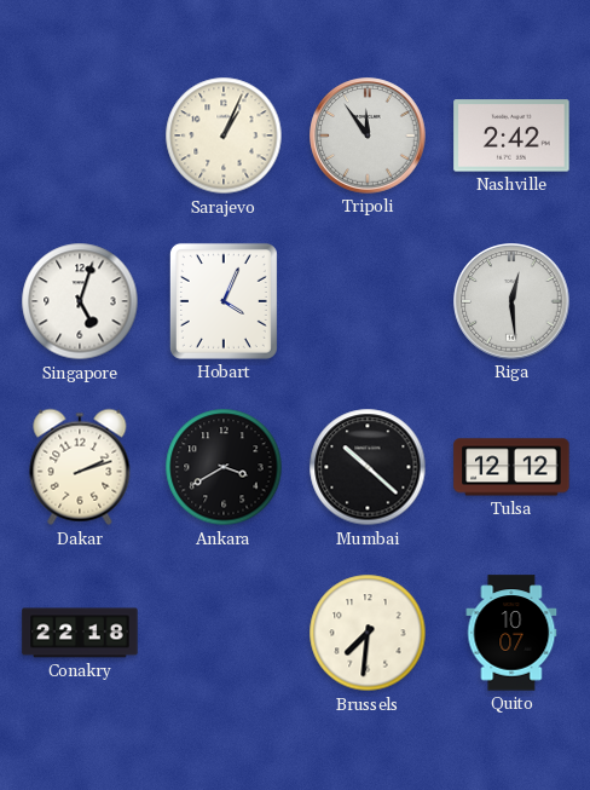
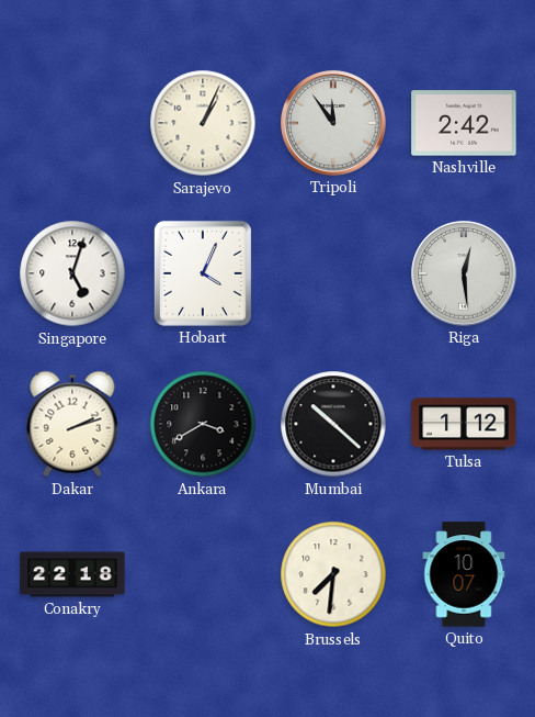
Tulsa: 12:12 -> 1:12 (464, 424)
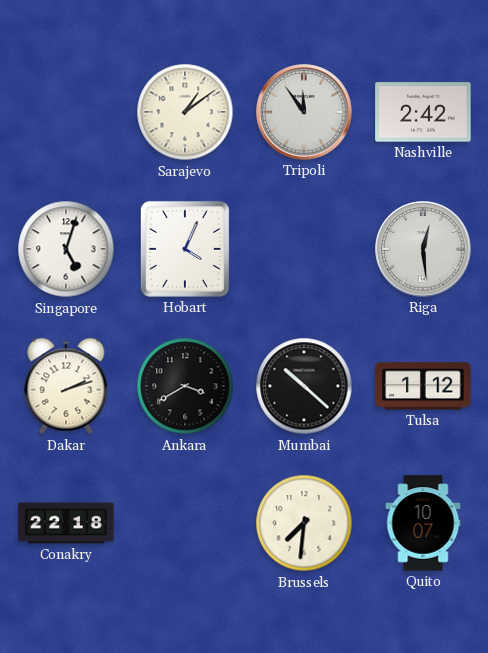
Sarajevo: 1:04 -> 1:09 (185, 112)
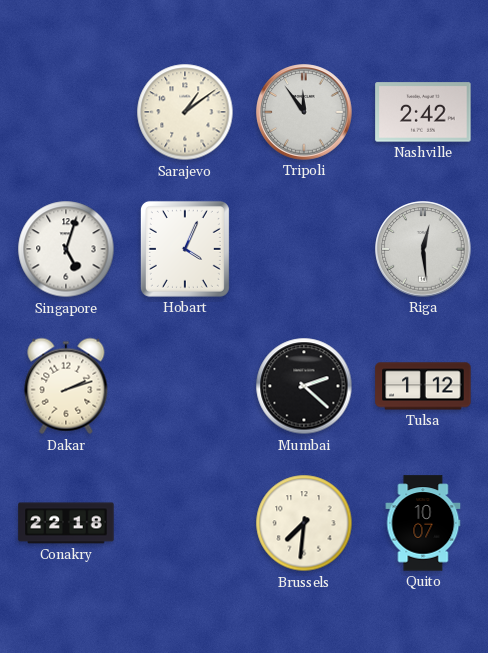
Ankara: 3:40 -> none (185, 386)
Mumbai: 10:22 -> 2:22 (304, 386)
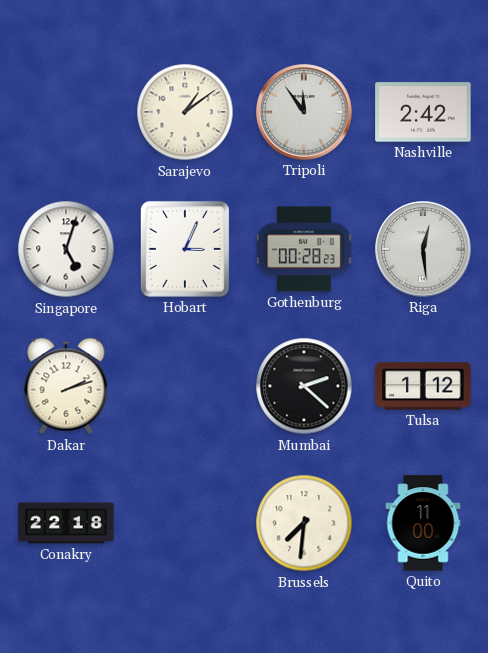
Hobart: 4:04 -> 3:04 (185, 249)
Gothenburg: none -> 00:28 (304, 249)
Quito: 10:07 -> 11:00 (423, 523)
